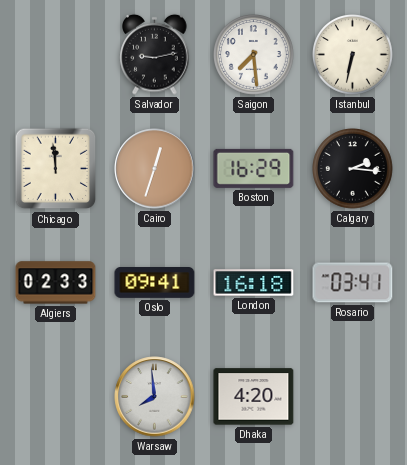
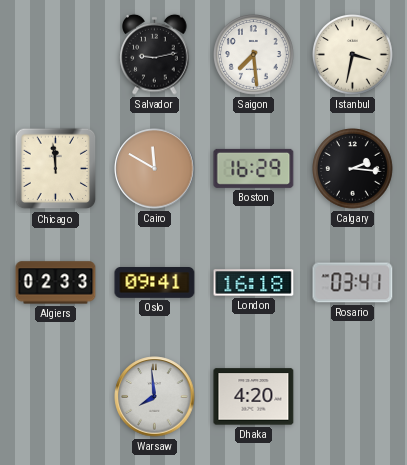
Istanbul: 6:32 -> 3:32 (353, 55)
Cairo: 12:33 -> 11:50 (155, 169)
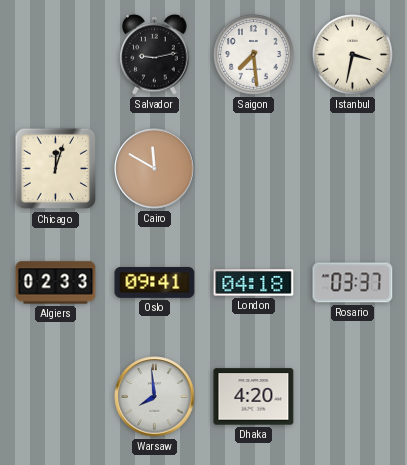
Chicago: 11:59 -> 12:03 (56, 169)
Boston: 16:29 -> none (254, 168)
Calgary: 2:16 -> none (353, 169)
London: 16:18 -> 04:18 (254, 283)
Rosario: 03:41 -> 03:37 (353, 283)
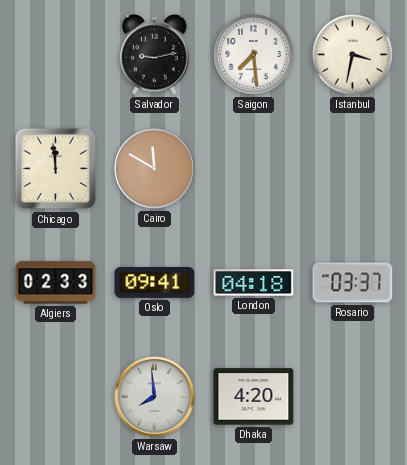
Chicago: 12:03 -> 11:59 (56, 169)
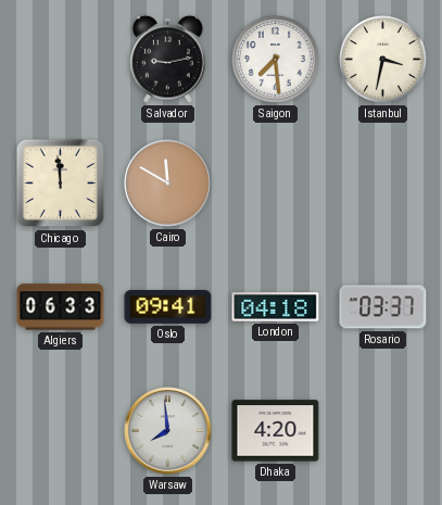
Algiers: 02:33 -> 06:33 (61, 307)
